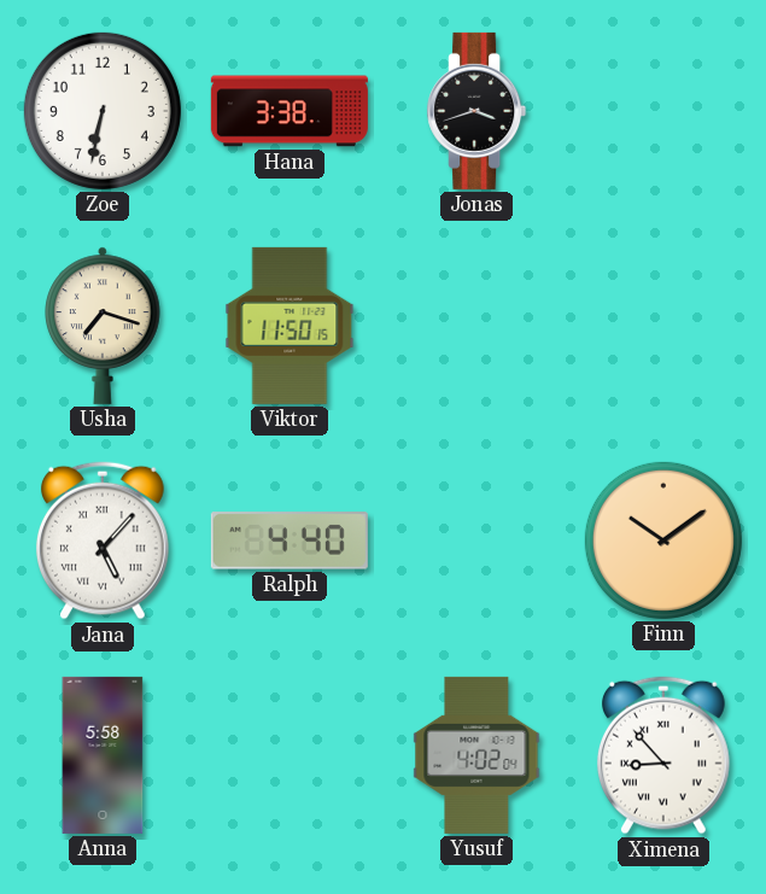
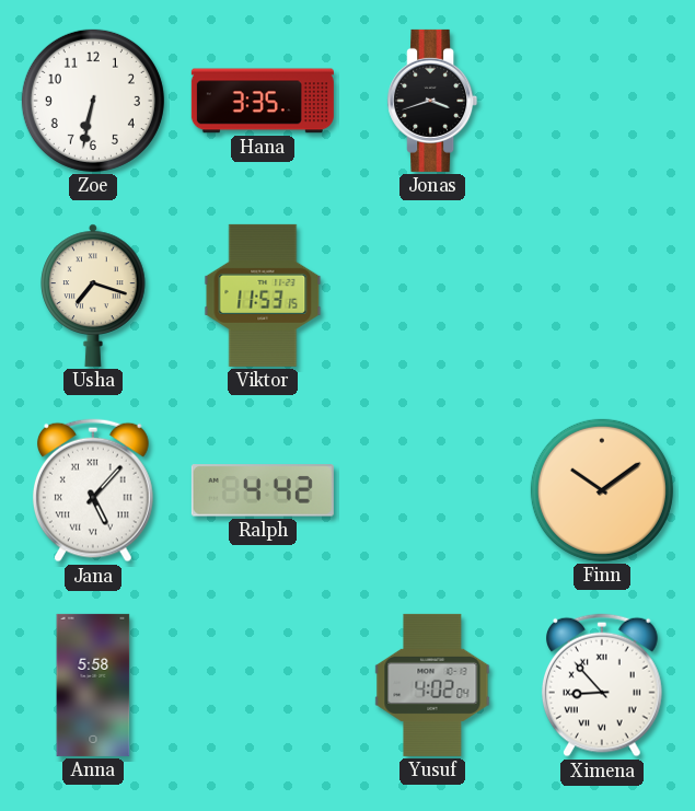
Hana: 3:38 -> 3:35 (263, 101)
Viktor: 11:50 -> 11:53 (263, 296)
Ralph: 4:40 -> 4:42 (263, 490)
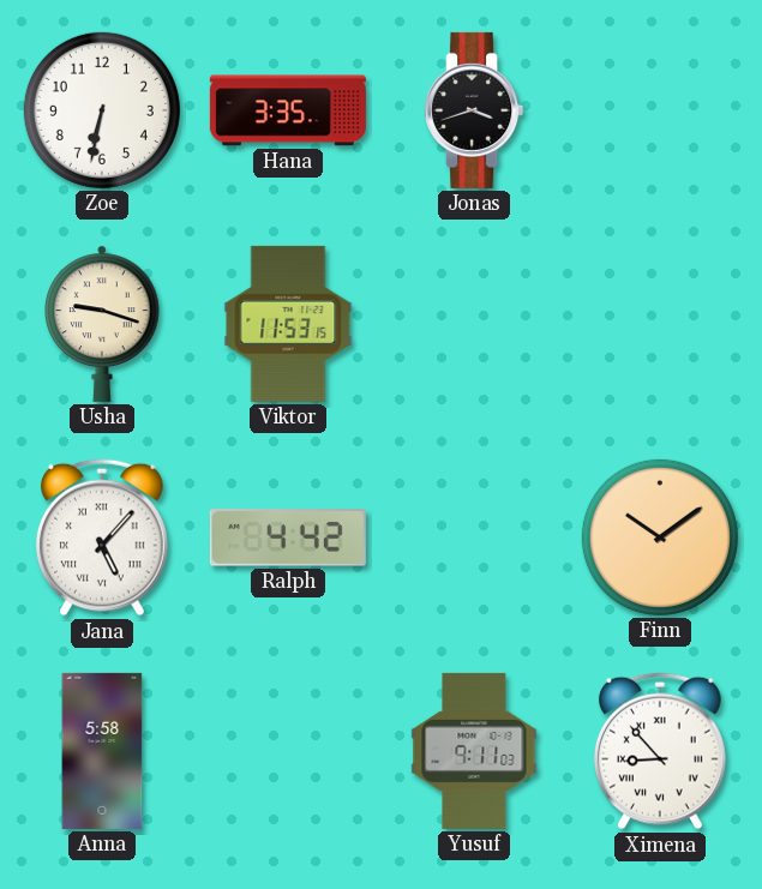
Usha: 7:18 -> 9:18 (102, 324)
Yusuf: 4:02 -> 9:11 (474, 751)
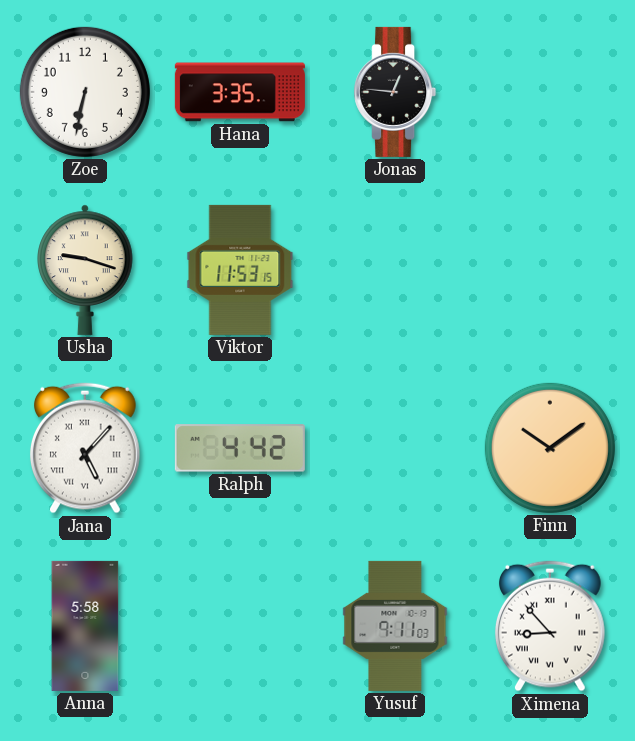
Jonas: 3:42 -> 12:46 (395, 92)
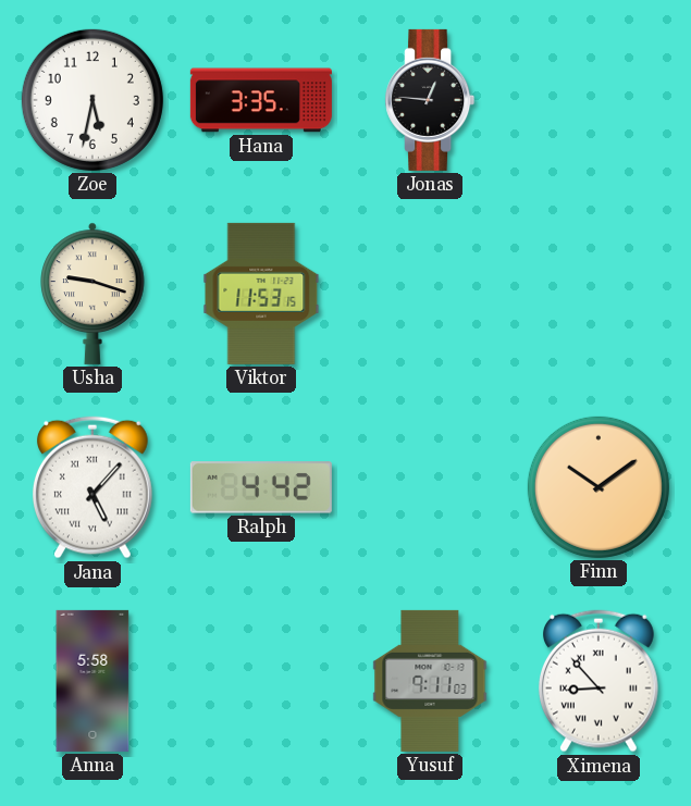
Zoe: 6:32 -> 5:32 (92, 100)
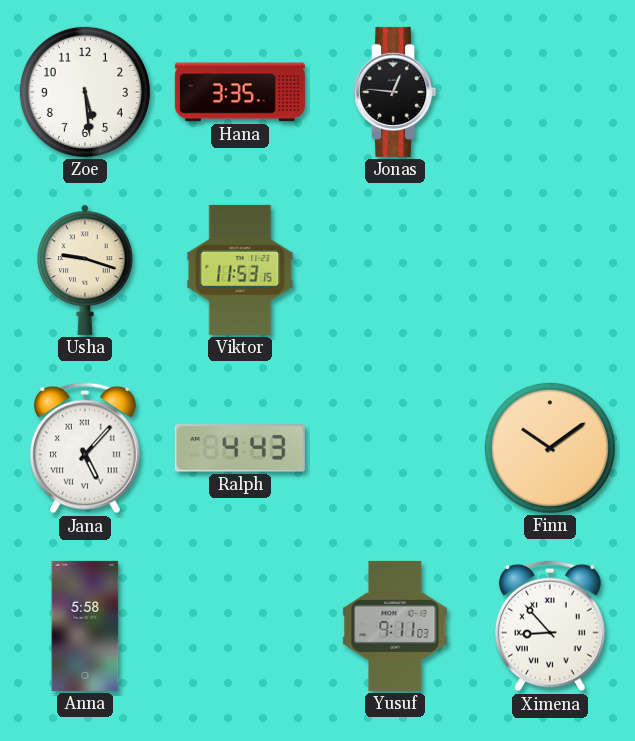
Zoe: 5:32 -> 5:29 (85, 92)
Ralph: 4:42 -> 4:43 (240, 448)
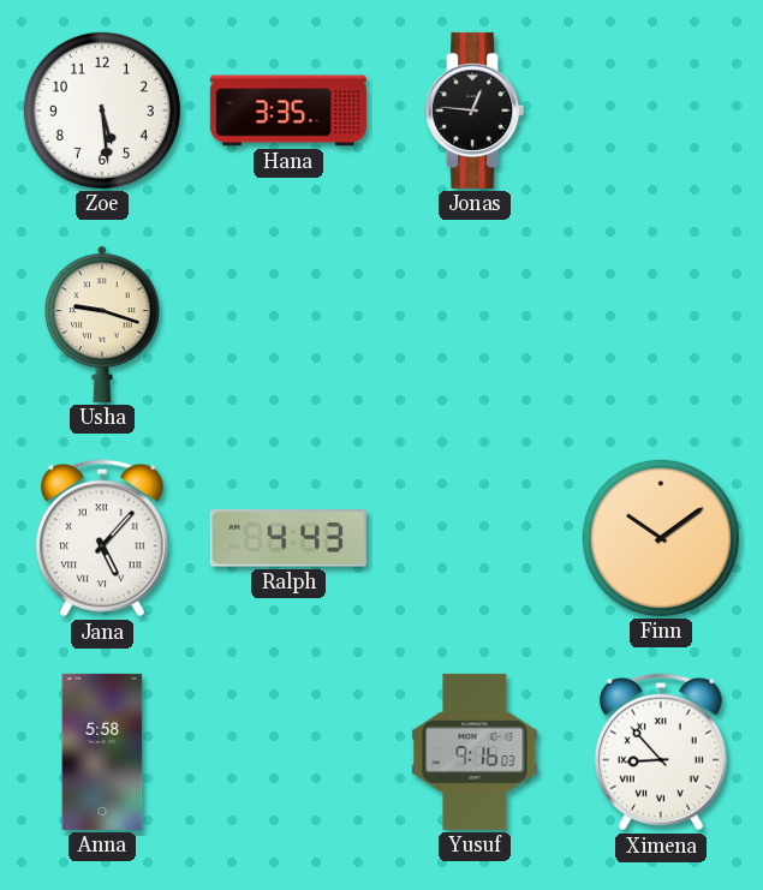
Viktor: 11:53 -> none (240, 270)
Yusuf: 9:11 -> 9:16 (475, 752)
